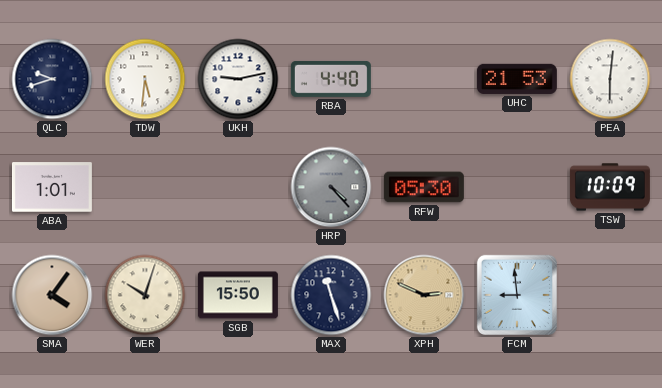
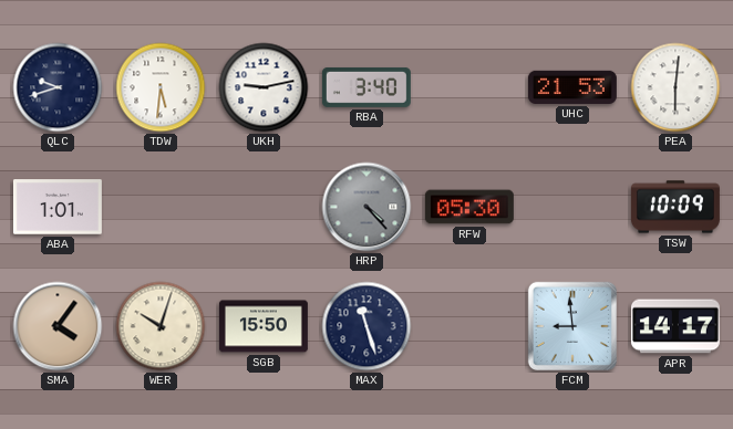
RBA: 4:40 -> 3:40 (366, 87)
XPH: 2:49 -> none (424, 295)
APR: none -> 14:17 (675, 326)
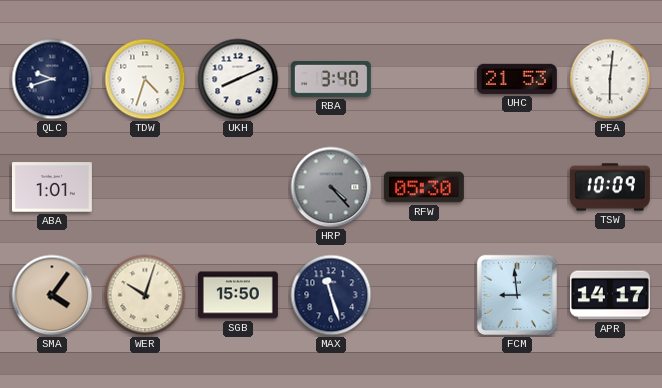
TDW: 5:31 -> 4:33 (145, 79)
UKH: 9:13 -> 8:11 (238, 79)
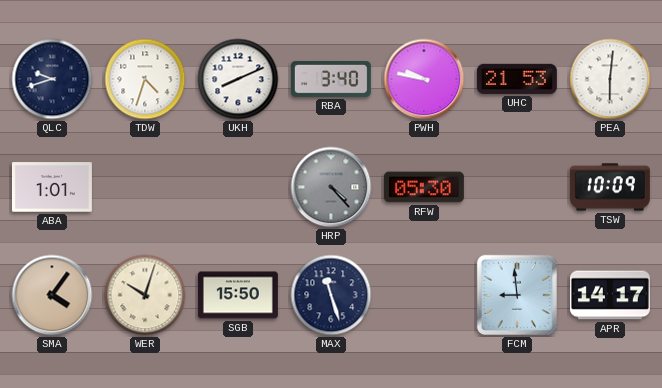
PWH: none -> 9:47 (424, 79)
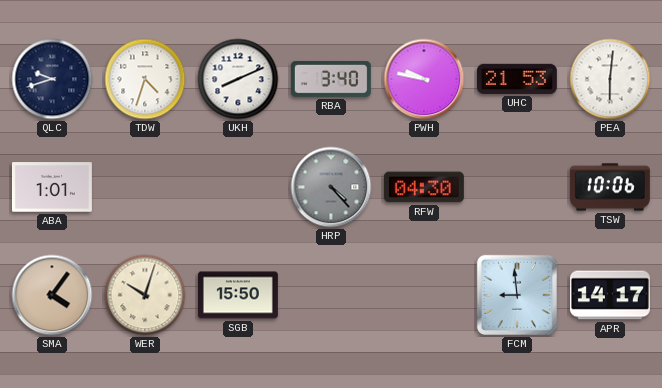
RFW: 05:30 -> 04:30 (424, 187)
TSW: 10:09 -> 10:06 (610, 187)
MAX: 11:27 -> none (331, 295)
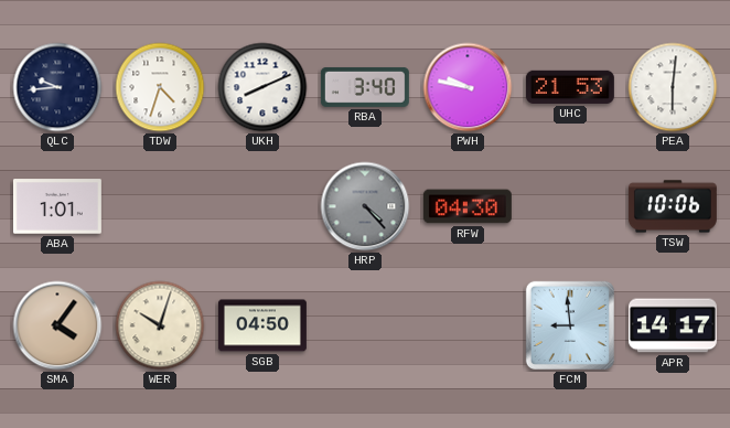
QLC: 9:42 -> 9:44 (57, 87)
SGB: 15:50 -> 04:50 (262, 325)
